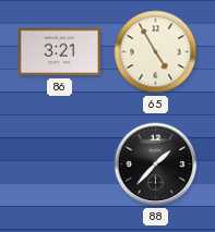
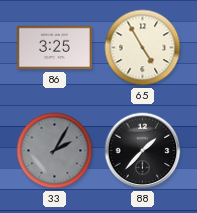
86: 3:21 -> 3:25 (54, 48)
33: none -> 2:05 (55, 151)
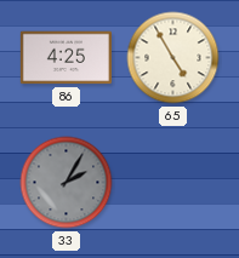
86: 3:25 -> 4:25 (66, 58)
88: 1:37 -> none (143, 151)
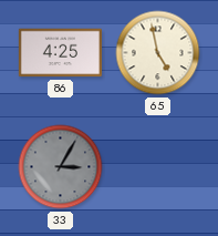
65: 4:55 -> 4:58 (158, 53)
33: 2:05 -> 3:05 (61, 167)
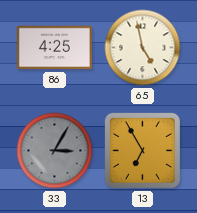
13: none -> 6:55 (142, 150)
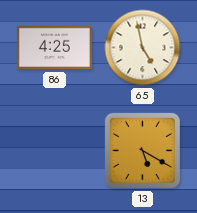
33: 3:05 -> none (55, 151)
13: 6:55 -> 5:20 (142, 150)
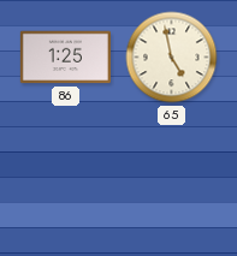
86: 4:25 -> 1:25 (65, 58)
13: 5:20 -> none (142, 150)
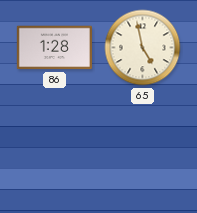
86: 1:25 -> 1:28 (54, 48)
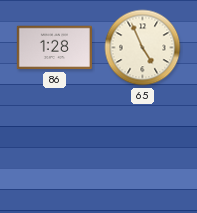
65: 4:58 -> 4:56 (143, 48)
